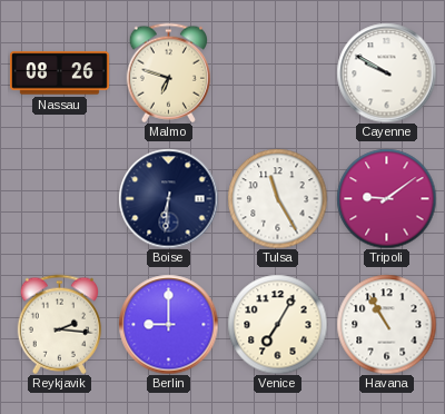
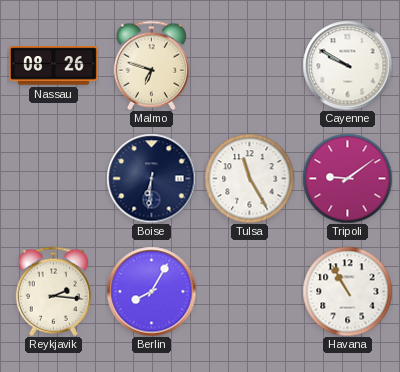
Berlin: 9:00 -> 8:05 (151, 291)
Venice: 7:05 -> none (277, 324)
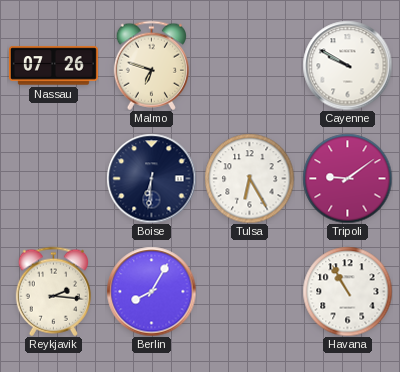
Nassau: 08:26 -> 07:26 (53, 66)
Tulsa: 11:25 -> 6:25 (249, 178)
